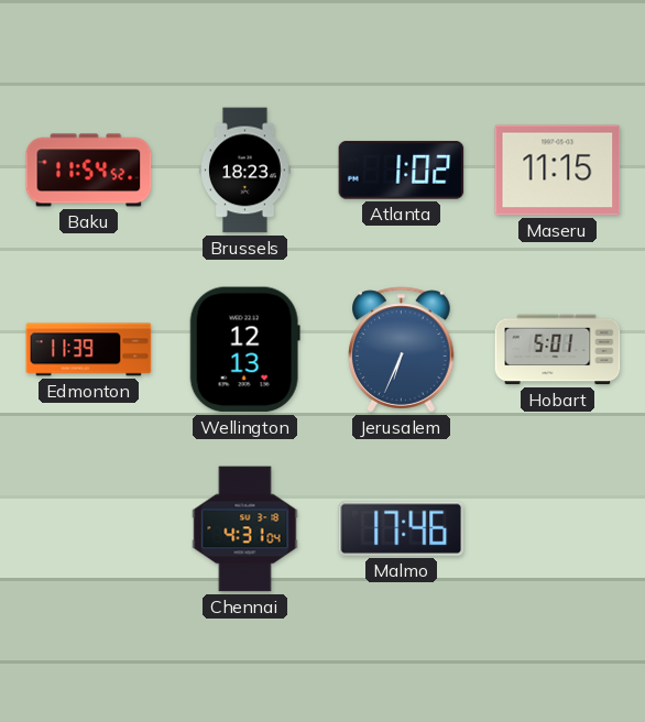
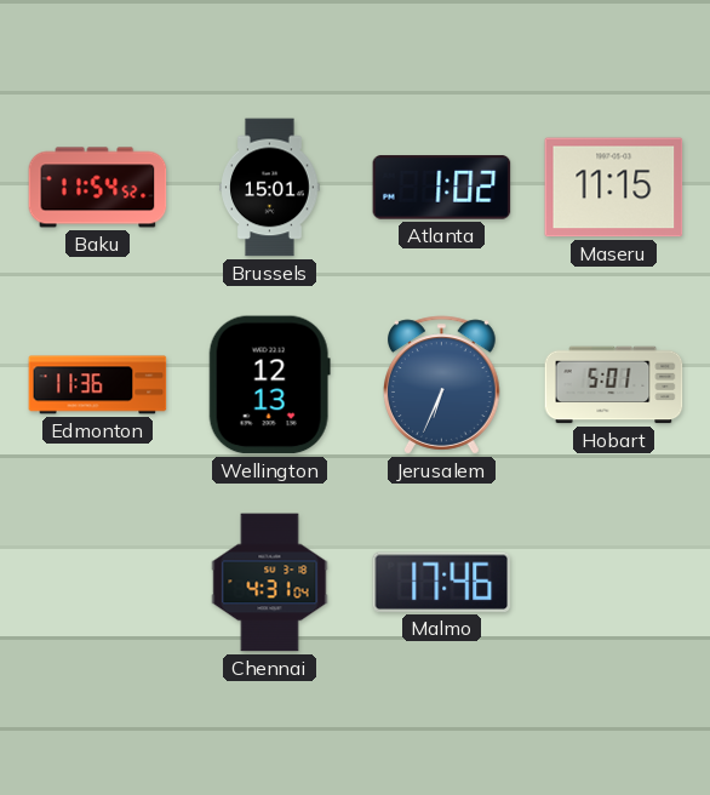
Brussels: 18:23 -> 15:01 (270, 188)
Edmonton: 11:39 -> 11:36 (98, 385)
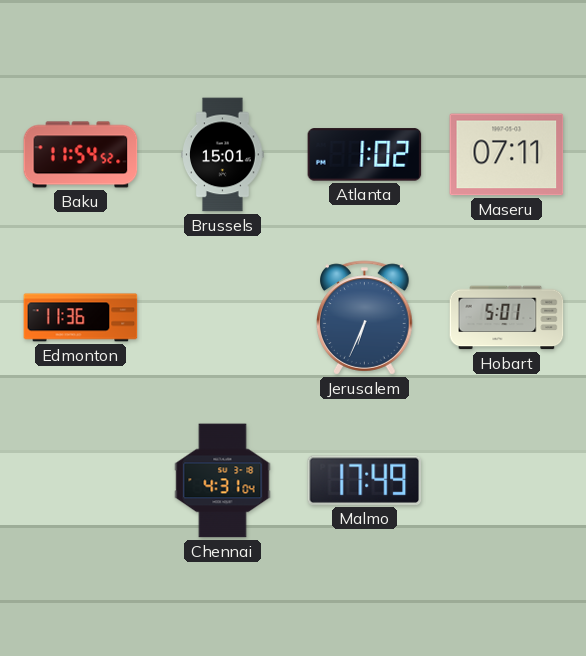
Maseru: 11:15 -> 07:11 (507, 155)
Wellington: 12:13 -> none (269, 385)
Malmo: 17:46 -> 17:49 (364, 480)
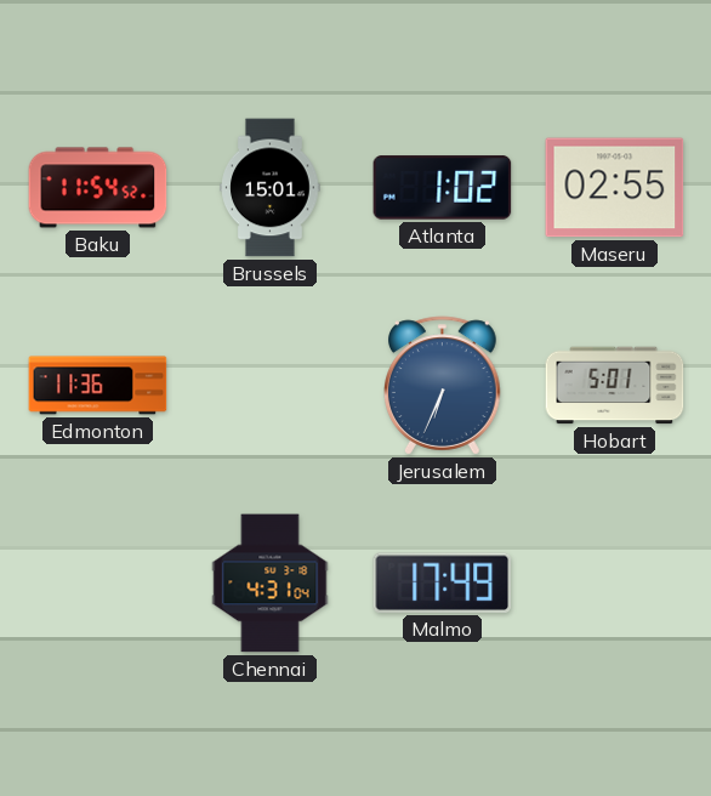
Maseru: 07:11 -> 02:55 (615, 188)
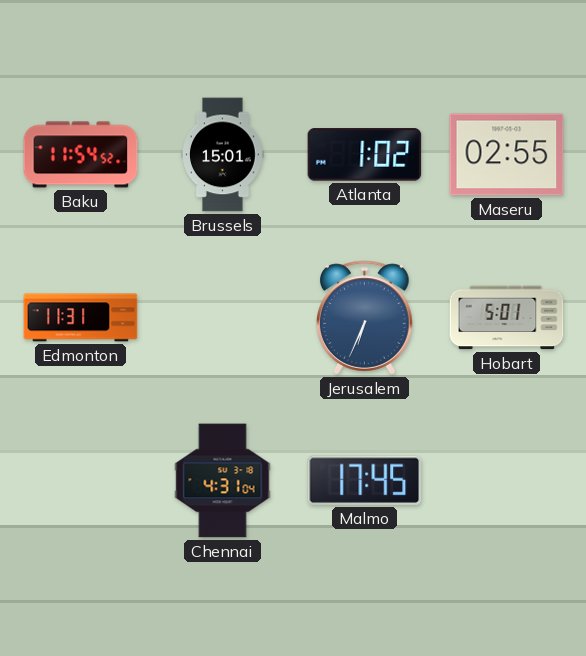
Edmonton: 11:36 -> 11:31 (81, 318)
Malmo: 17:49 -> 17:45 (364, 480)
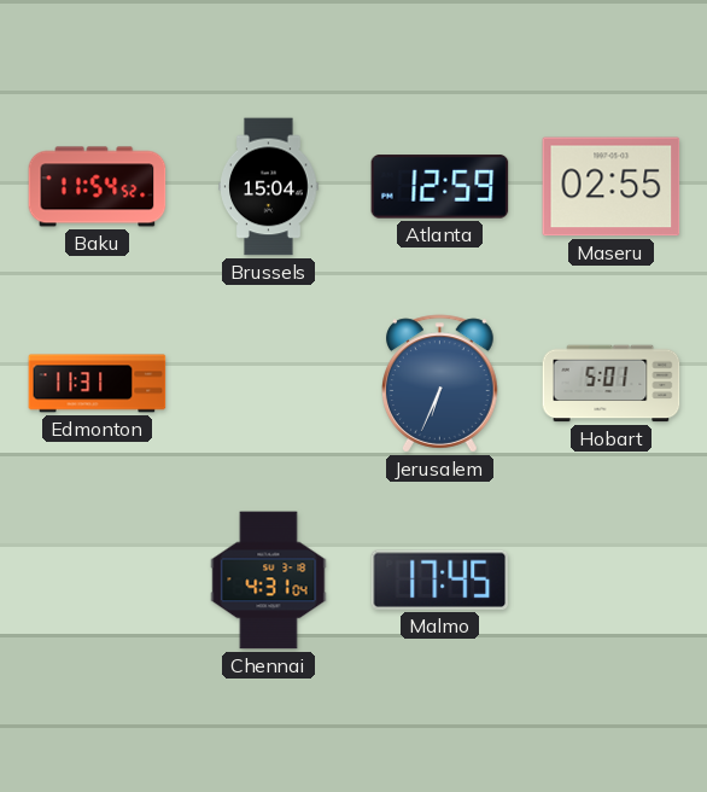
Brussels: 15:01 -> 15:04 (269, 187)
Atlanta: 1:02 -> 12:59 (440, 187)
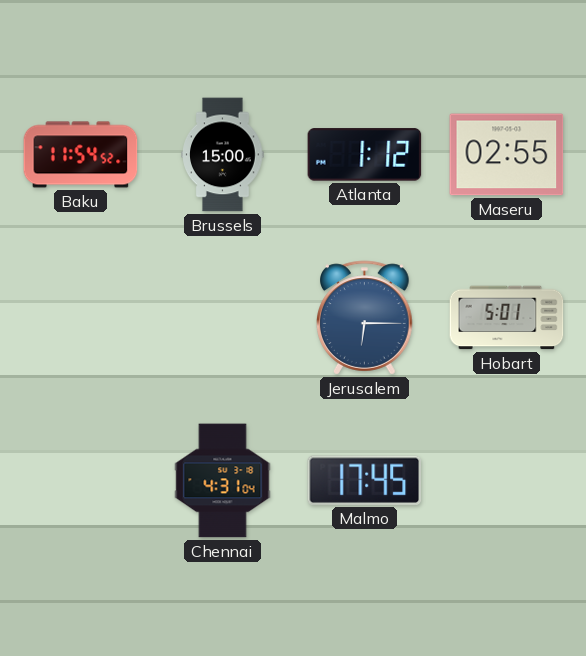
Brussels: 15:04 -> 15:00 (223, 155)
Atlanta: 12:59 -> 1:12 (365, 155)
Edmonton: 11:31 -> none (98, 384)
Jerusalem: 6:34 -> 6:15 (365, 318)
